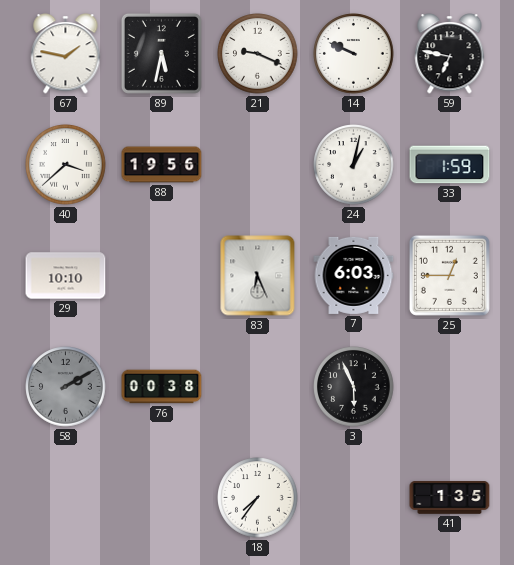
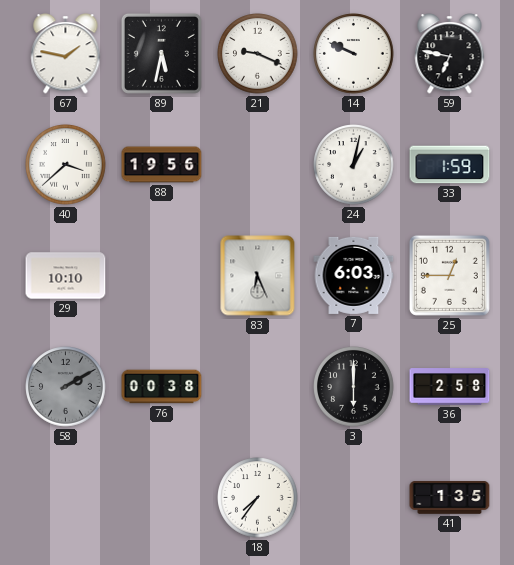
3: 5:56 -> 6:00 (354, 387)
36: none -> 2:58 (450, 387)
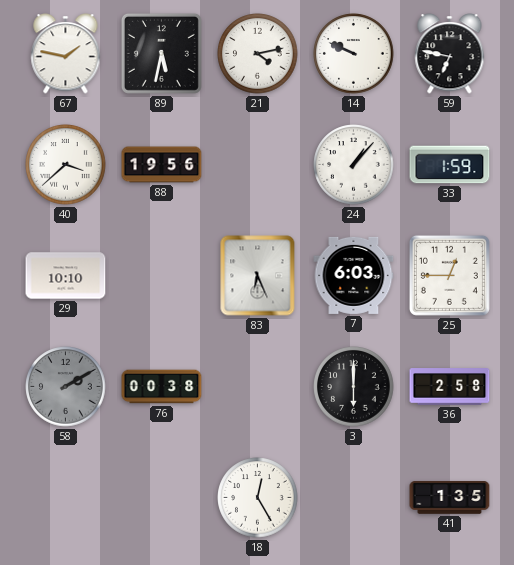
21: 9:19 -> 4:13 (258, 54)
24: 1:02 -> 1:07 (354, 165)
18: 7:36 -> 12:25 (258, 498)
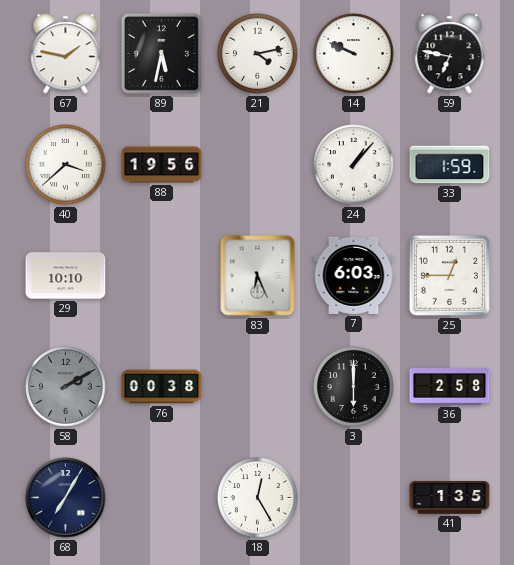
68: none -> 7:05 (66, 498)
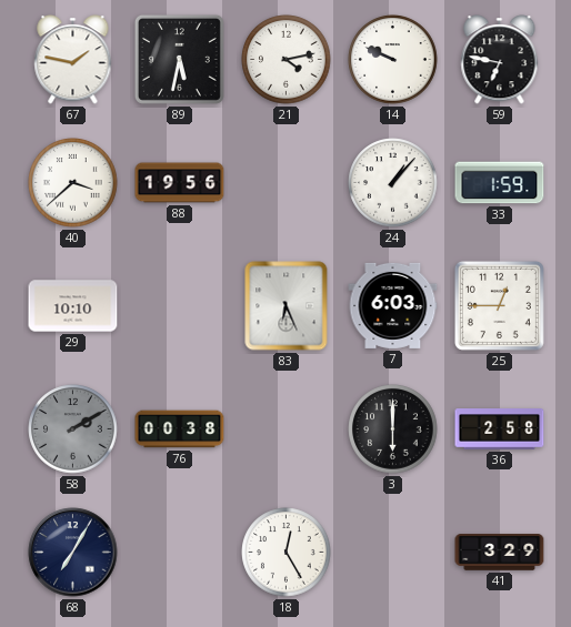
41: 1:35 -> 3:29 (500, 553)
